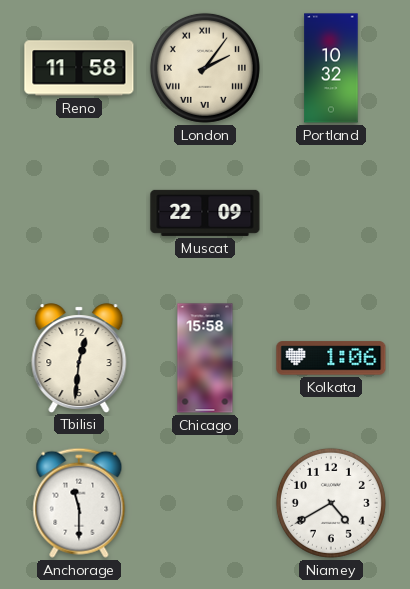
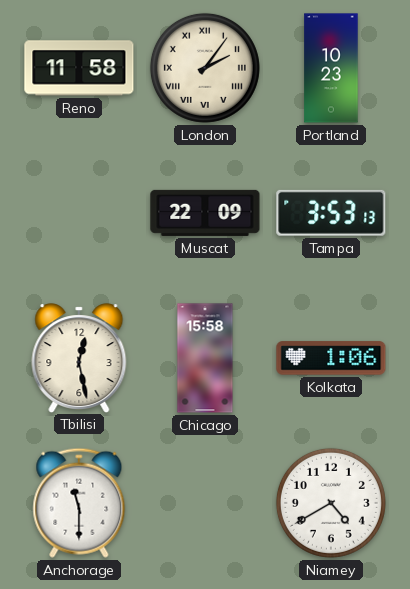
Portland: 10:32 -> 10:23 (331, 68)
Tampa: none -> 3:53 (331, 213)
Tbilisi: 12:31 -> 12:28 (79, 358)
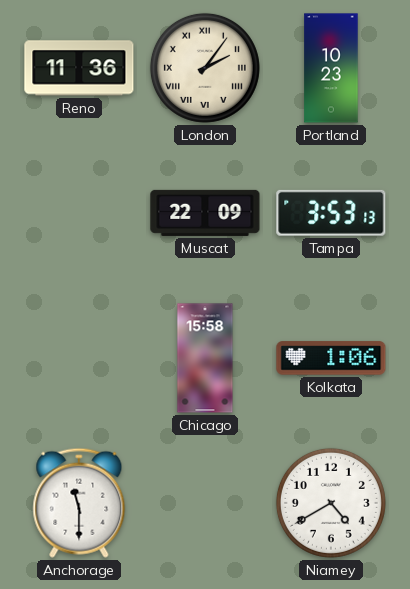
Reno: 11:58 -> 11:36 (79, 68)
Tbilisi: 12:28 -> none (79, 358)
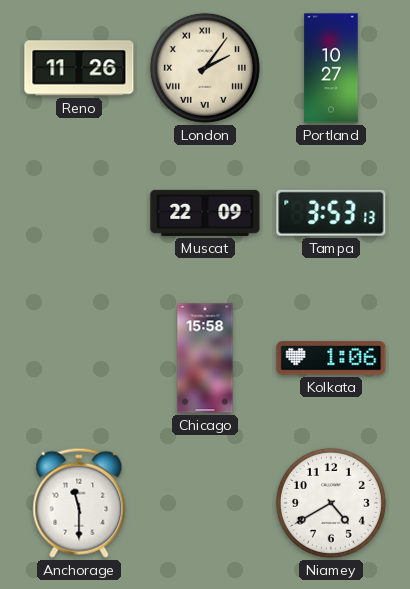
Reno: 11:36 -> 11:26 (79, 68)
Portland: 10:23 -> 10:27 (331, 68)
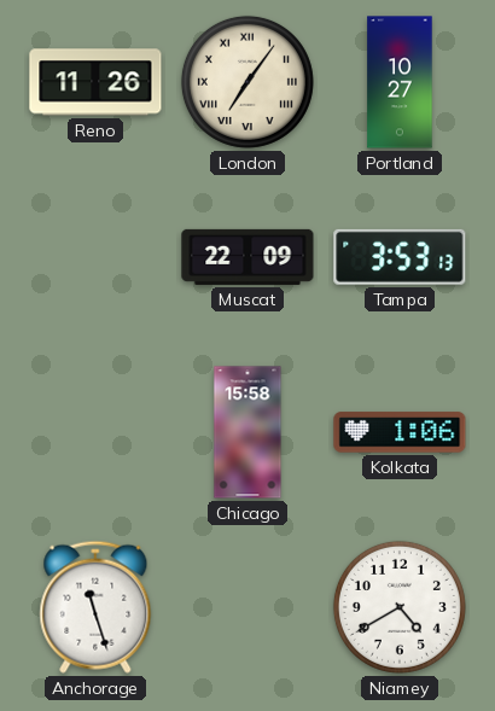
London: 2:06 -> 7:06 (247, 82)
Anchorage: 11:30 -> 11:27 (95, 607)
